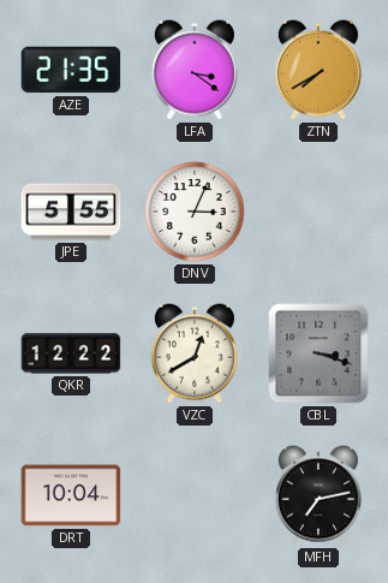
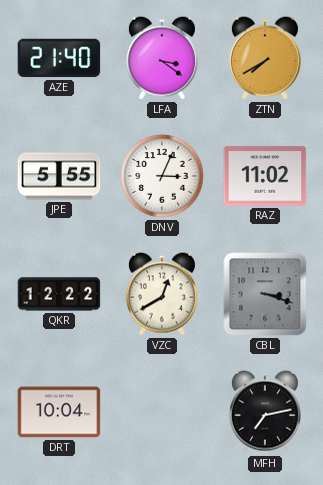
AZE: 21:35 -> 21:40 (59, 58)
RAZ: none -> 11:02 (265, 176)
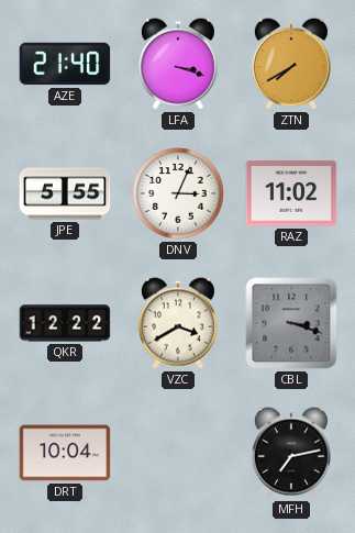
LFA: 3:21 -> 3:18 (178, 64)
VZC: 12:40 -> 3:40 (178, 323)
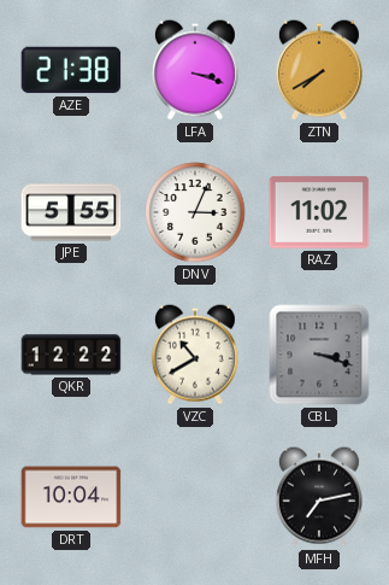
AZE: 21:40 -> 21:38 (71, 70)
VZC: 3:40 -> 10:40 (195, 355)
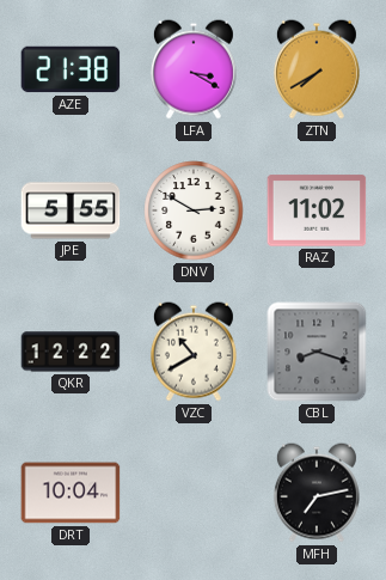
LFA: 3:18 -> 3:20 (194, 69)
DNV: 3:04 -> 2:50 (194, 210)
CBL: 3:18 -> 8:18 (317, 352)
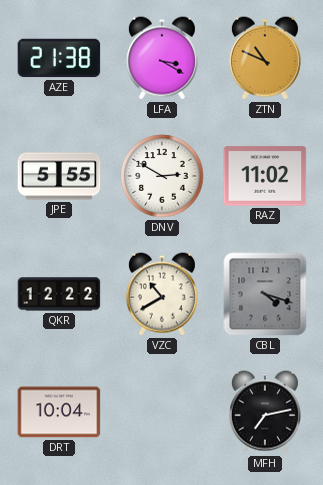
ZTN: 7:40 -> 10:49 (265, 58)
CBL: 8:18 -> 4:18 (265, 294)
